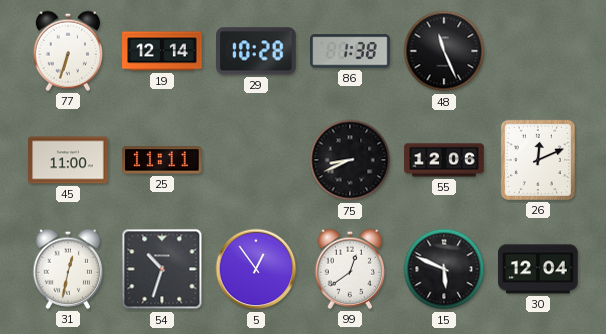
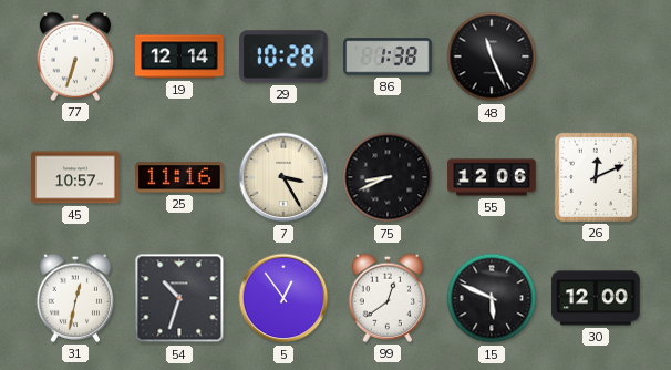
45: 11:00 -> 10:57 (75, 177)
25: 11:11 -> 11:16 (179, 177)
7: none -> 3:25 (283, 177)
30: 12:04 -> 12:00 (596, 298)
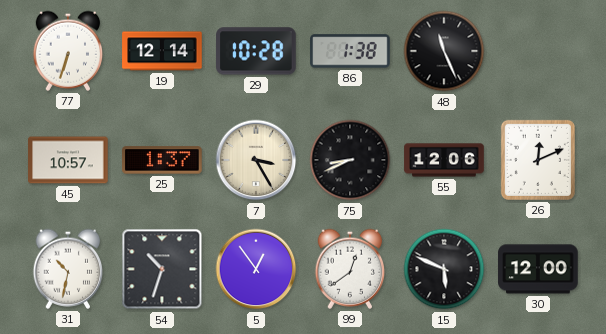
25: 11:16 -> 1:37 (162, 160)
31: 12:32 -> 10:32 (68, 269)
